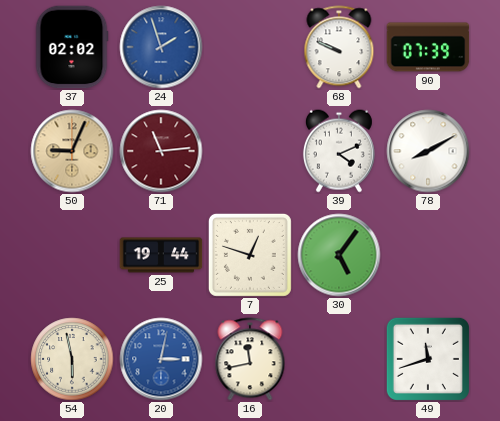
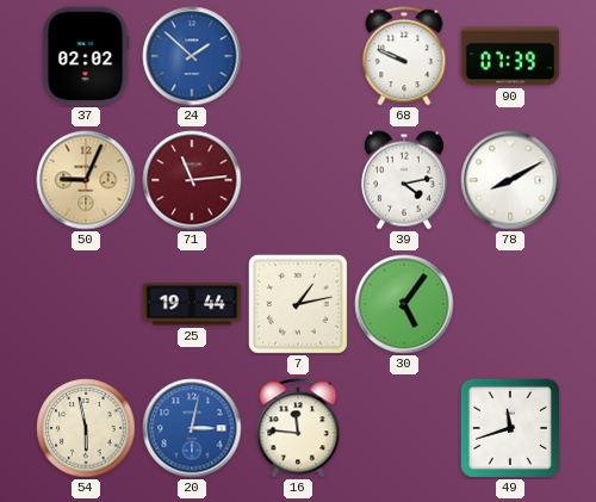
24: 1:57 -> 1:52 (192, 56)
39: 4:11 -> 4:13 (404, 180)
7: 12:48 -> 1:13 (298, 304)
16: 11:43 -> 11:46 (298, 428)
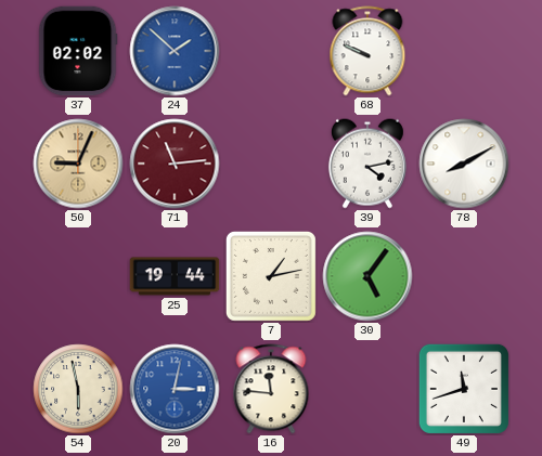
90: 07:39 -> none (510, 56)
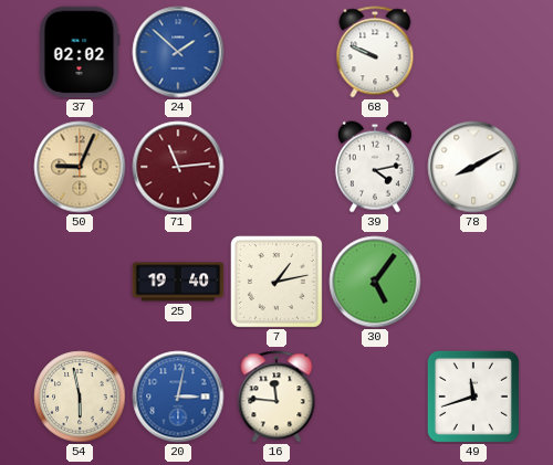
25: 19:44 -> 19:40 (178, 282)
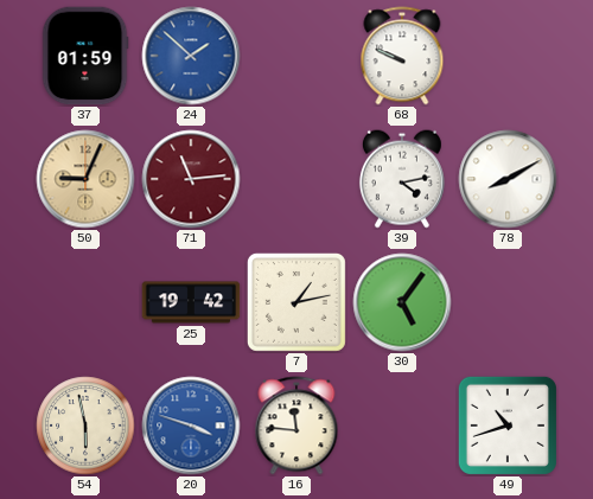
37: 02:02 -> 01:59 (85, 56)
25: 19:40 -> 19:42 (191, 302)
20: 3:02 -> 3:48 (191, 426)
49: 11:42 -> 10:42 (508, 426)
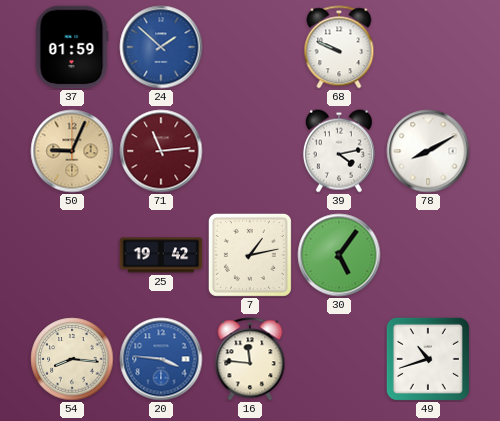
54: 5:58 -> 8:16 (72, 359)
20: 3:48 -> 3:46 (161, 359)
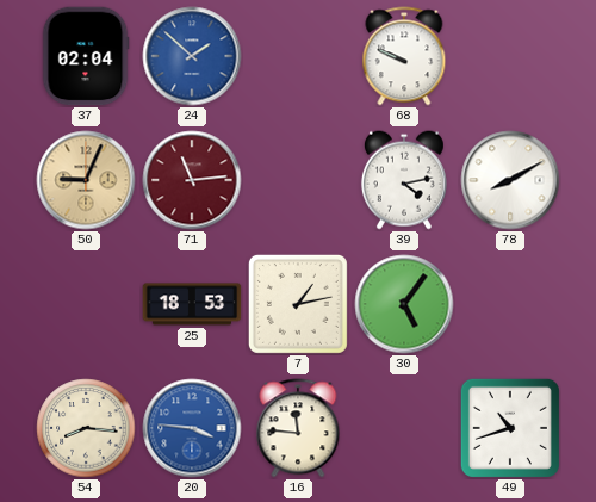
37: 01:59 -> 02:04 (86, 56)
25: 19:42 -> 18:53 (192, 304)
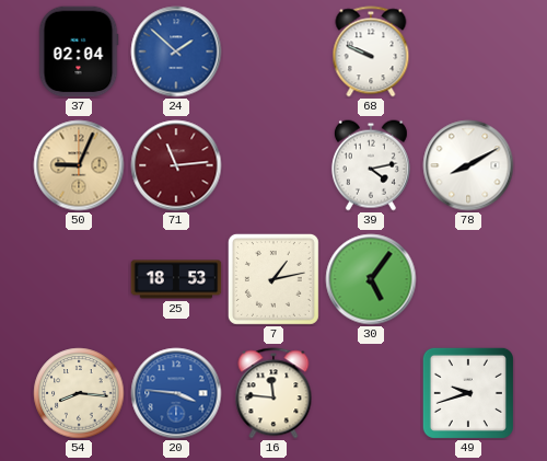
49: 10:42 -> 9:42 (468, 393)
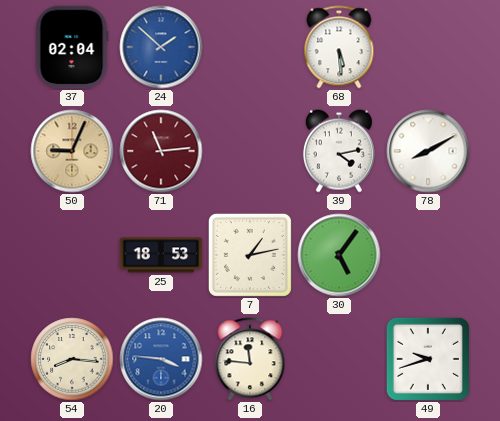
68: 9:49 -> 5:29 (339, 47)
